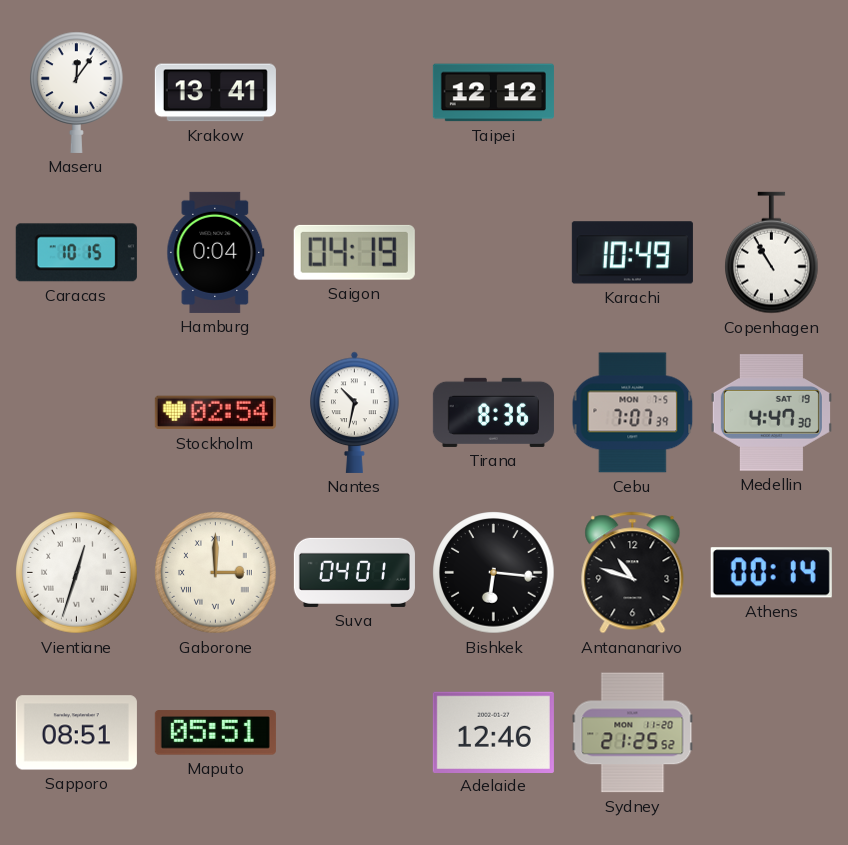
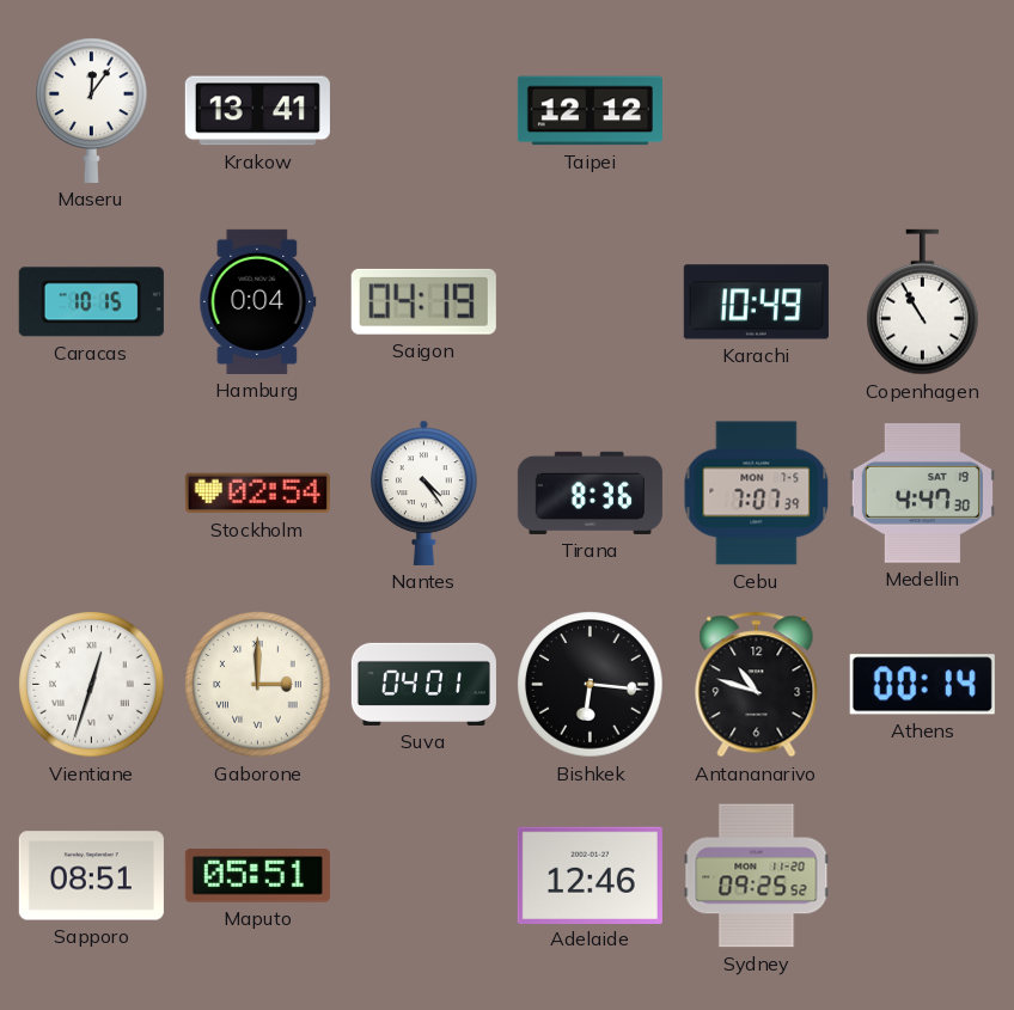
Nantes: 10:32 -> 4:24 (424, 492)
Sydney: 21:25 -> 09:25 (757, 876)
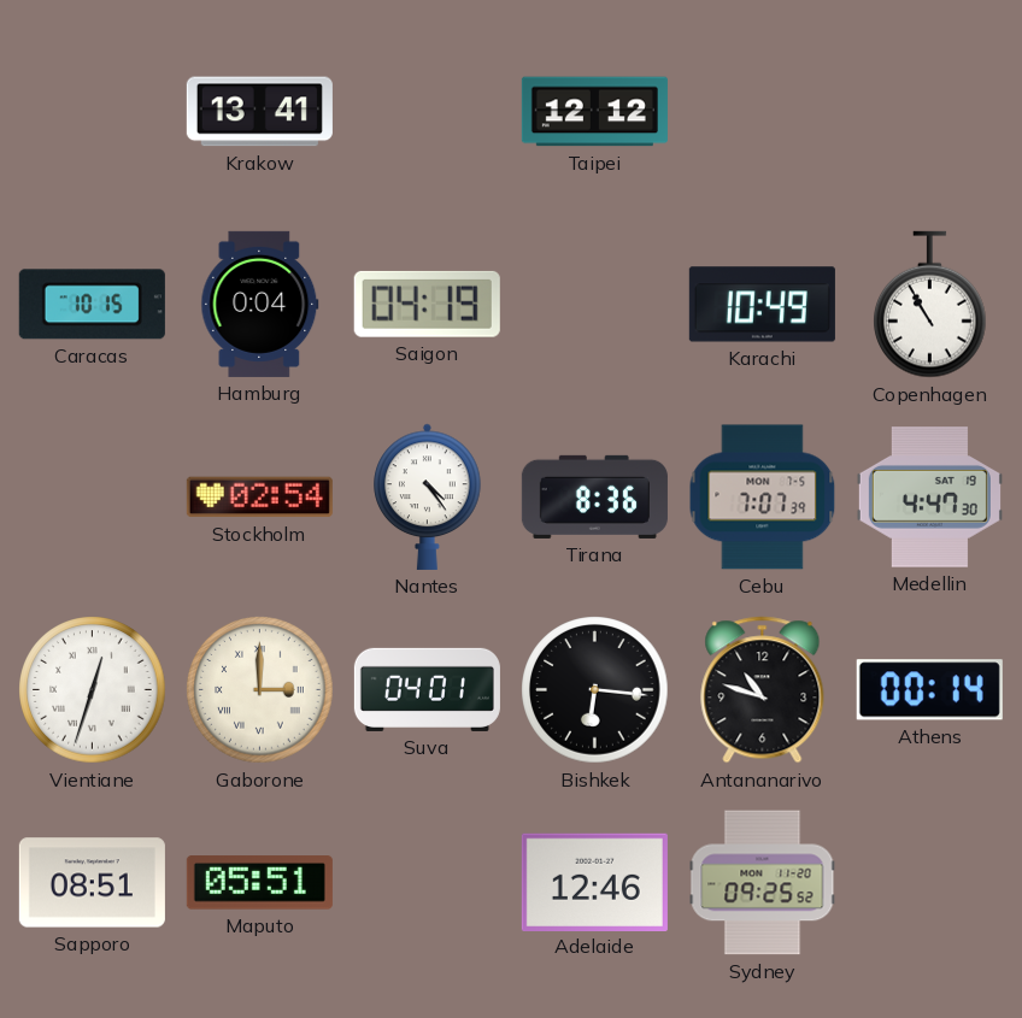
Maseru: 12:06 -> none (92, 110)
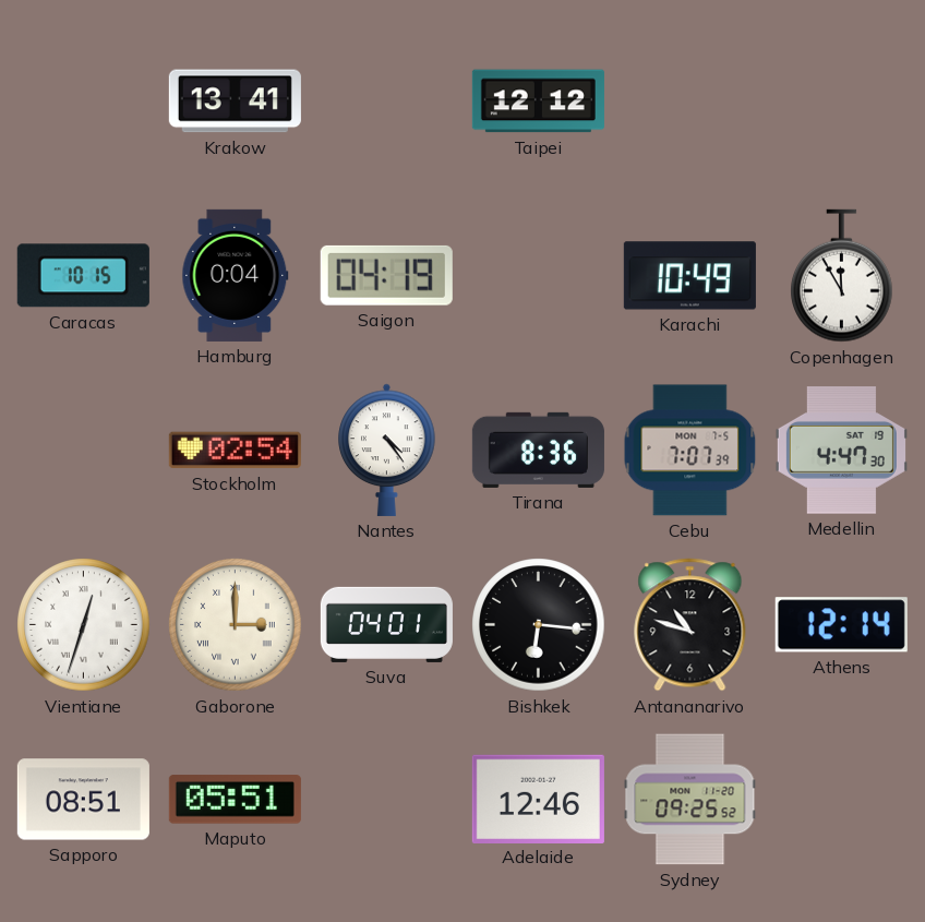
Copenhagen: 10:55 -> 11:55 (842, 276)
Athens: 00:14 -> 12:14 (841, 625)
